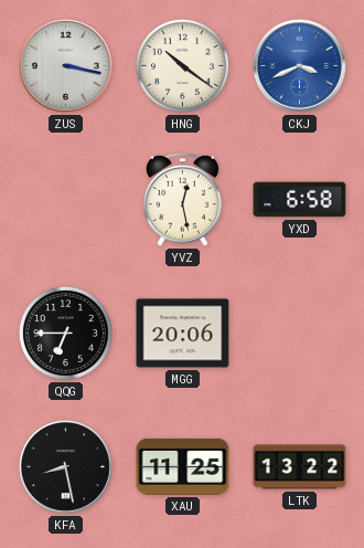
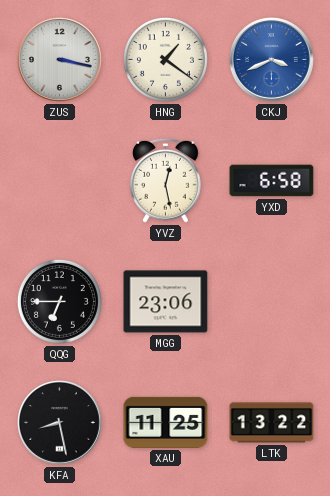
HNG: 10:21 -> 1:21 (165, 59)
MGG: 20:06 -> 23:06 (166, 302)
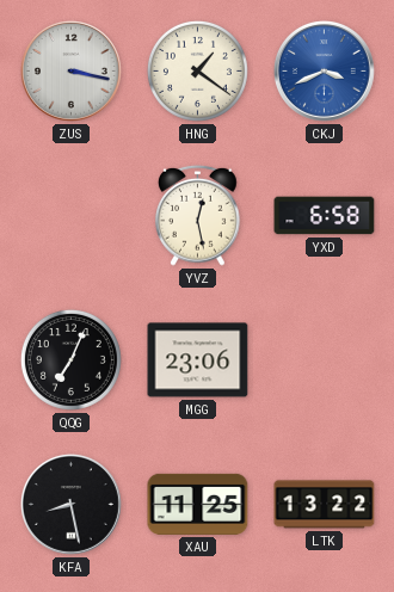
QQG: 6:45 -> 7:04 (70, 359)
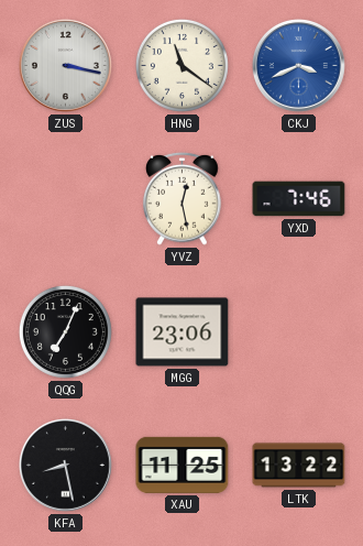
HNG: 1:21 -> 11:21 (182, 65)
YXD: 6:58 -> 7:46 (299, 199)
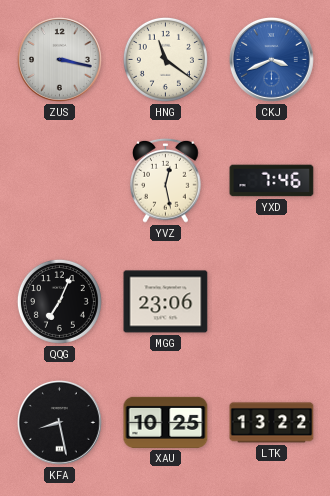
XAU: 11:25 -> 10:25 (166, 422)
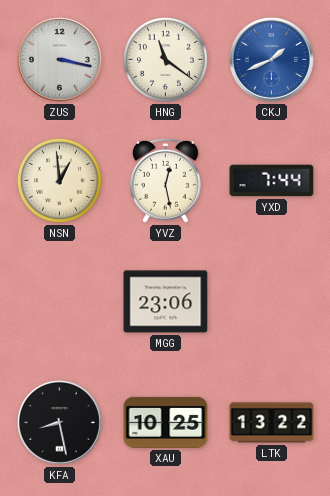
CKJ: 3:41 -> 1:41 (272, 60)
NSN: none -> 12:59 (59, 180)
YXD: 7:46 -> 7:44 (272, 181)
QQG: 7:04 -> none (59, 301)
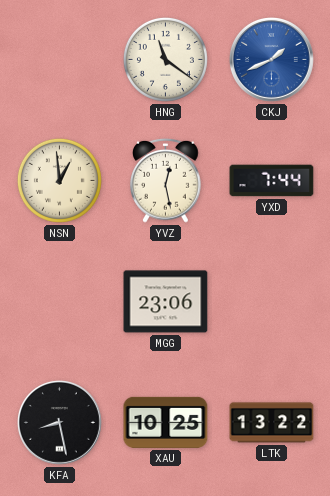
ZUS: 3:17 -> none (60, 60)
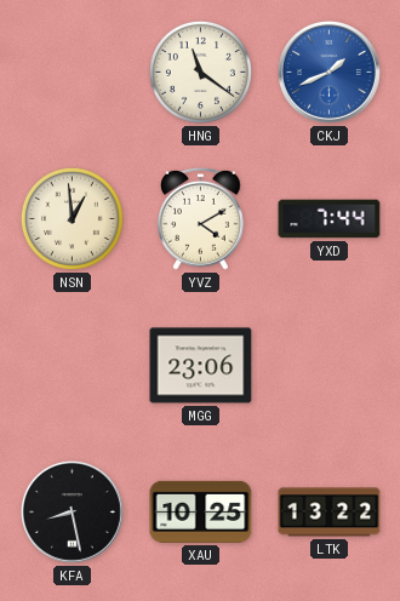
YVZ: 12:28 -> 4:10 (201, 218)
